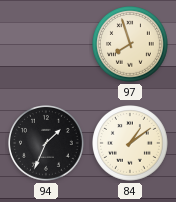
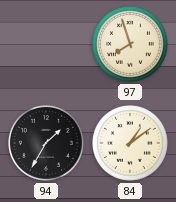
94: 1:34 -> 1:35 (47, 144)
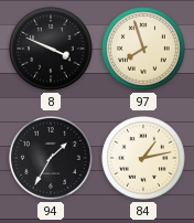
8: none -> 3:49 (52, 50)
84: 1:09 -> 1:13 (144, 159)
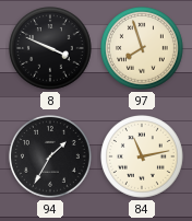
84: 1:13 -> 11:13 (143, 158)
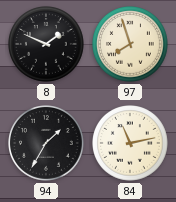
8: 3:49 -> 1:49 (47, 45)
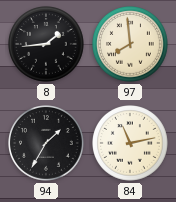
8: 1:49 -> 1:44 (47, 45)
97: 7:57 -> 7:59 (131, 45)
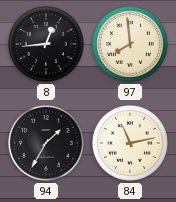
8: 1:44 -> 12:44 (47, 45)
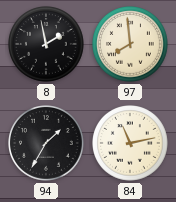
8: 12:44 -> 1:58 (47, 45)
